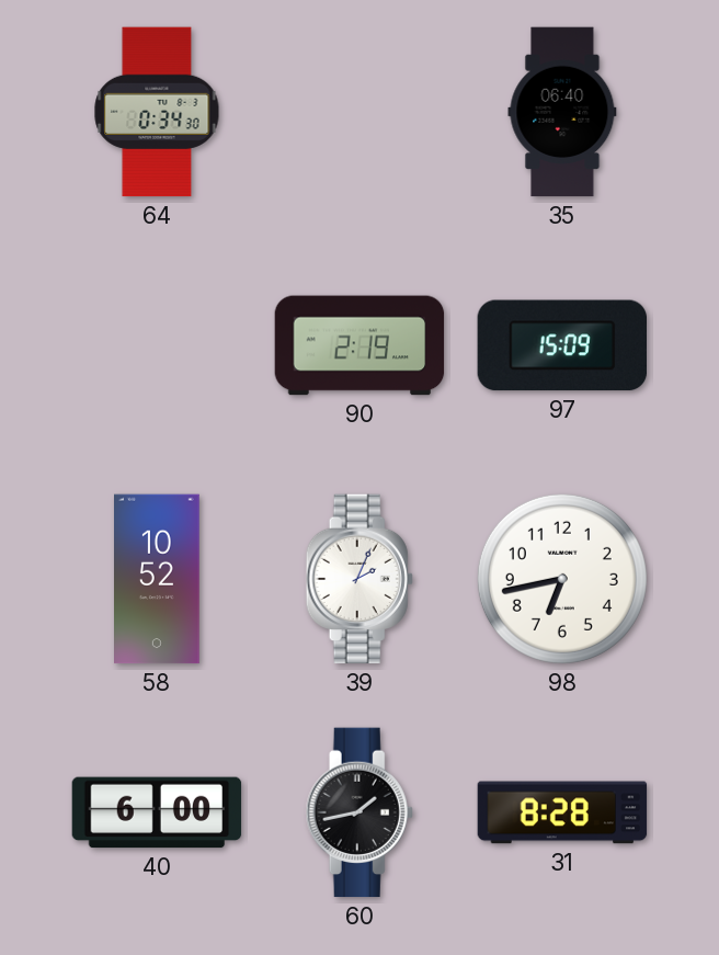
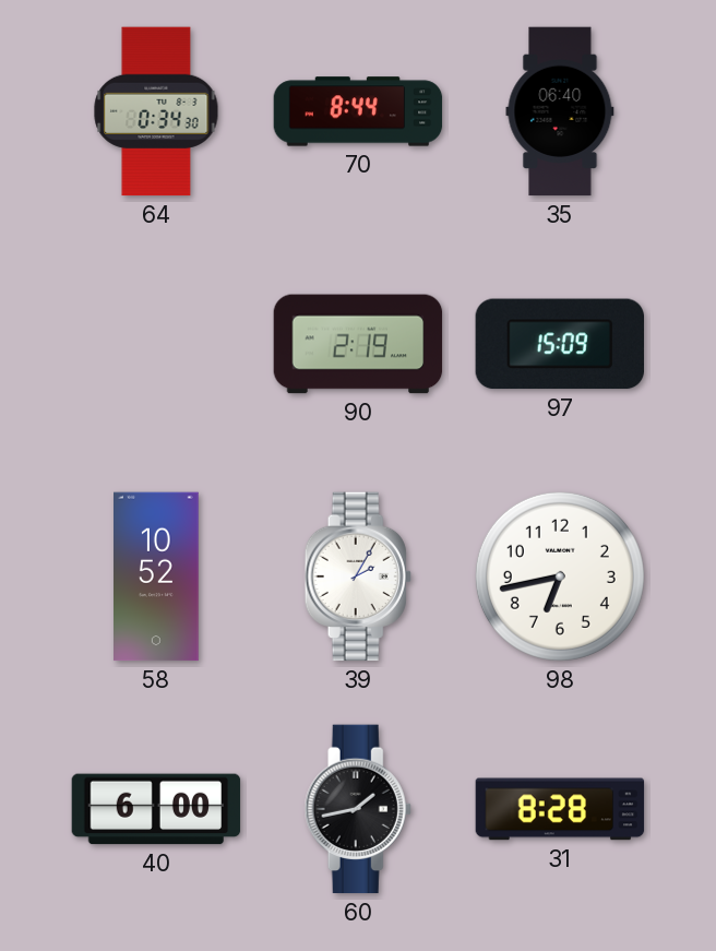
70: none -> 8:44 (358, 111)
39: 2:04 -> 2:05 (358, 576)
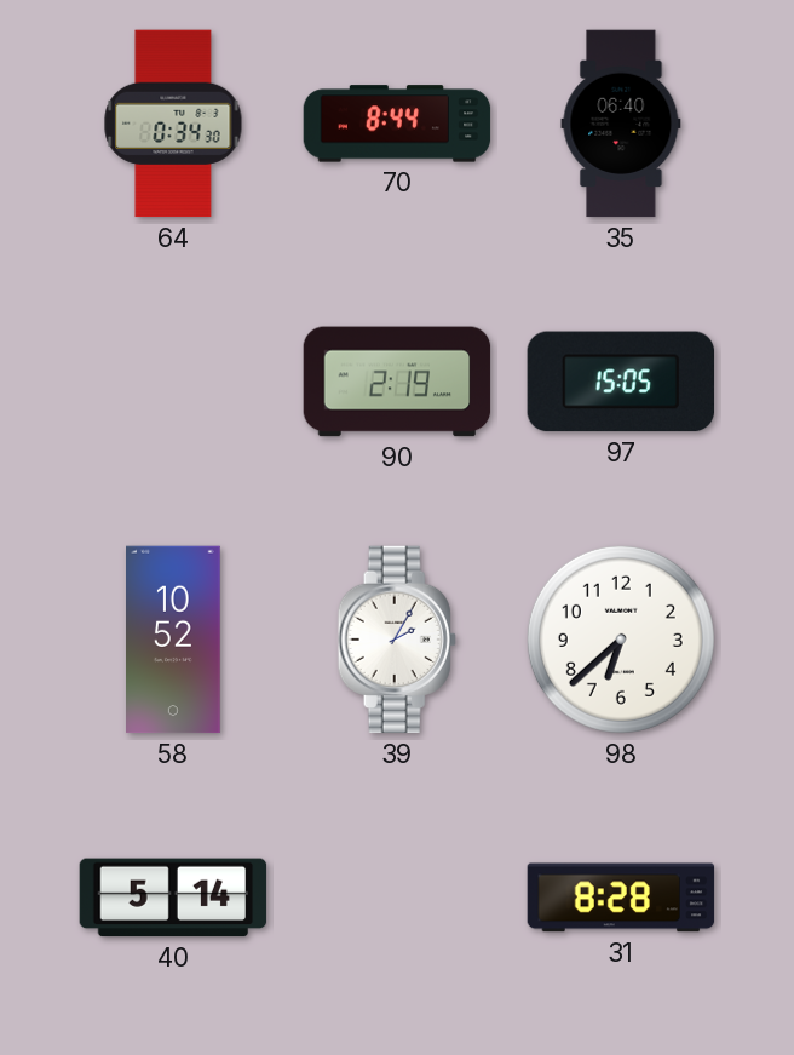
97: 15:09 -> 15:05 (620, 382)
98: 6:43 -> 6:38 (621, 640)
40: 6:00 -> 5:14 (173, 898)
60: 1:43 -> none (358, 809)
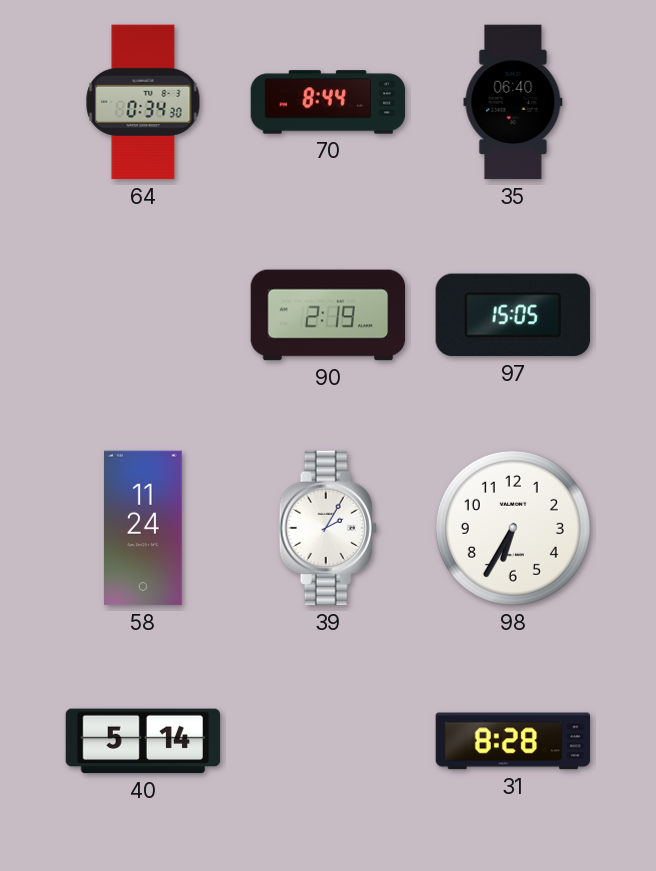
58: 10:52 -> 11:24 (143, 528)
98: 6:38 -> 6:35 (513, 528)
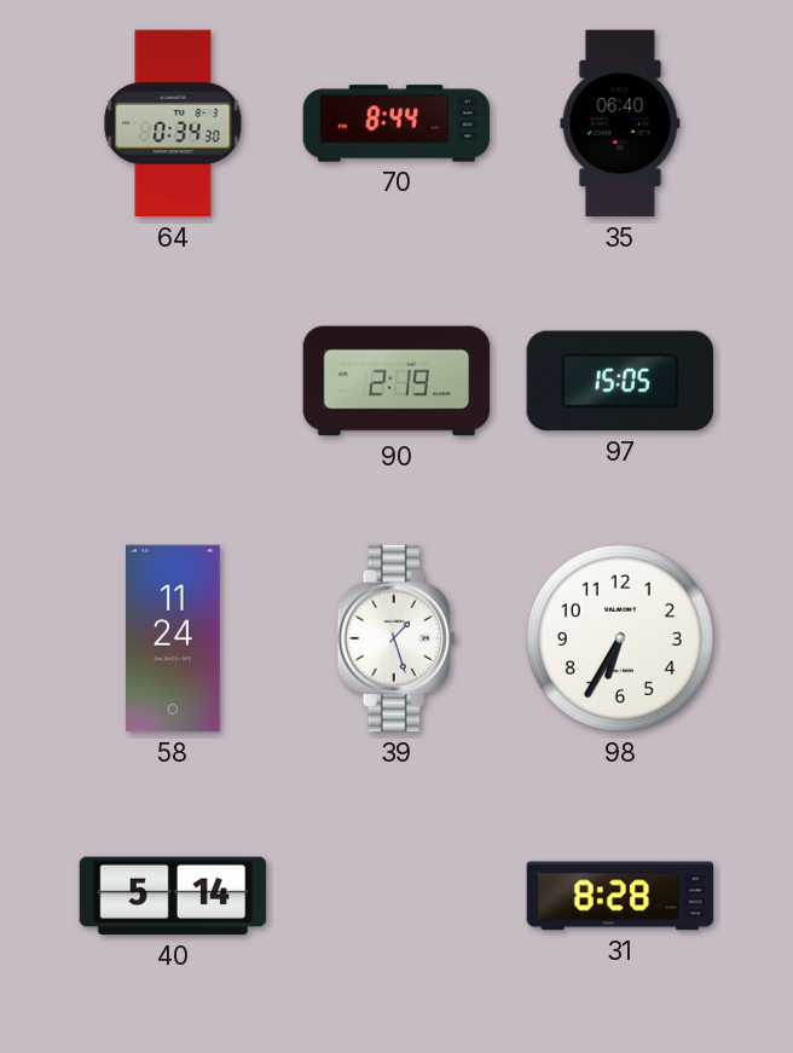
39: 2:05 -> 1:27 (396, 638)
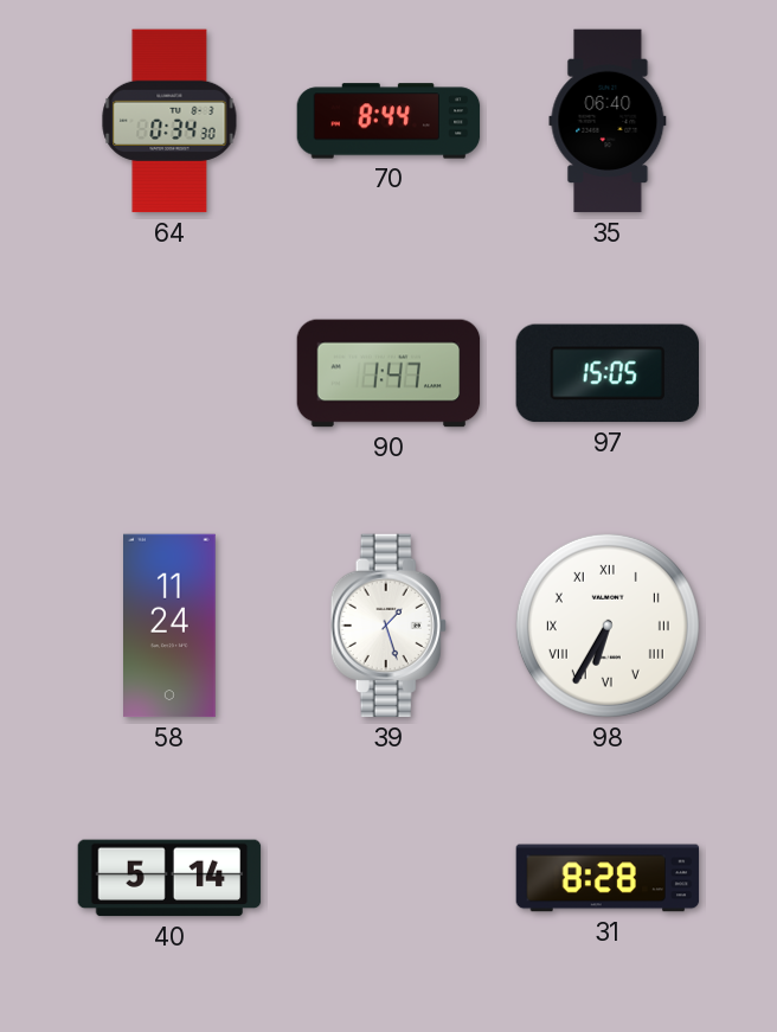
90: 2:19 -> 1:47 (389, 373)
98 numerals: Arabic -> Roman (608, 626)
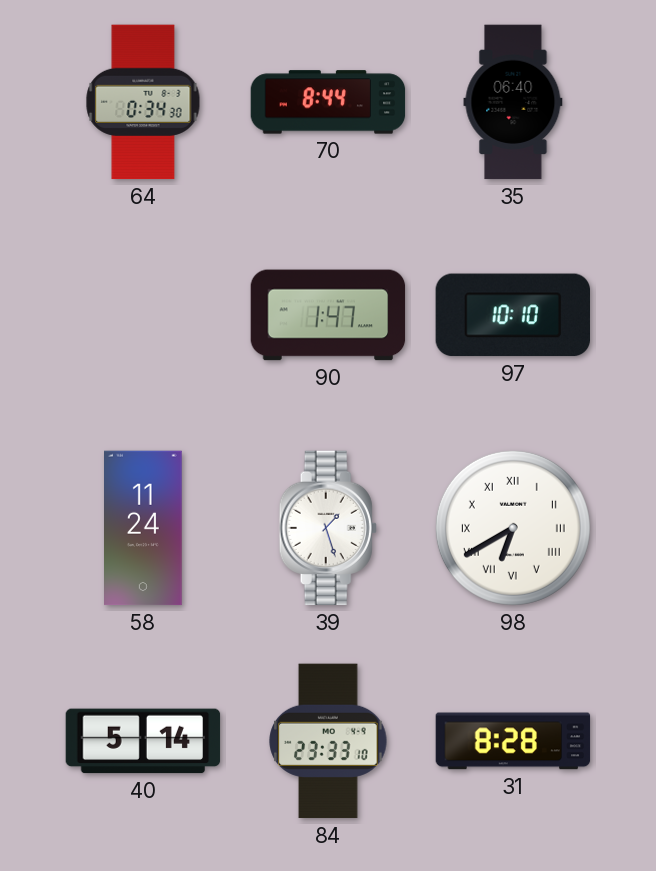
97: 15:05 -> 10:10 (512, 315)
98: 6:35 -> 6:40 (513, 528)
84: none -> 23:33 (328, 741)
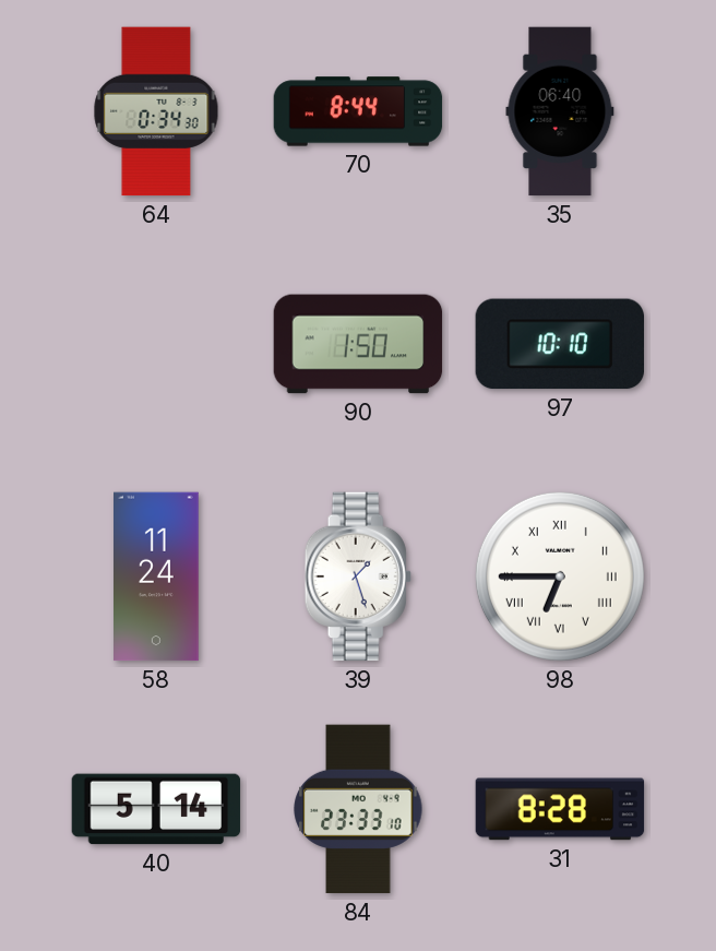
90: 1:47 -> 1:50 (358, 344)
98: 6:40 -> 6:45 (560, 576)
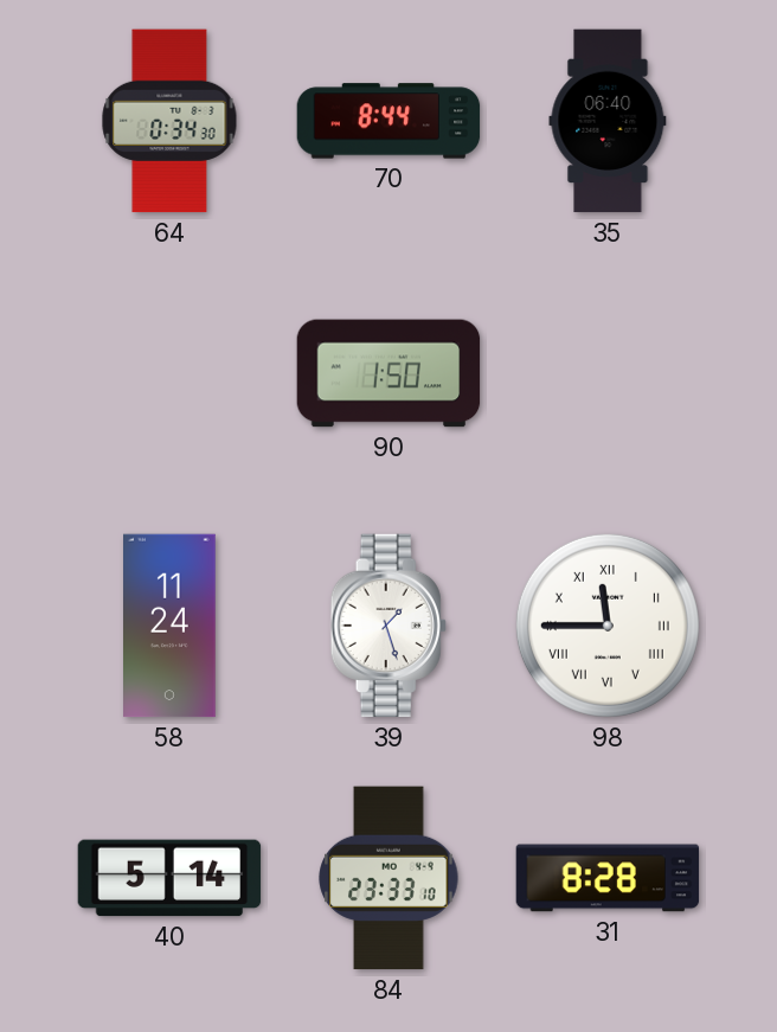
97: 10:10 -> none (559, 344)
98: 6:45 -> 11:45 (608, 626)
